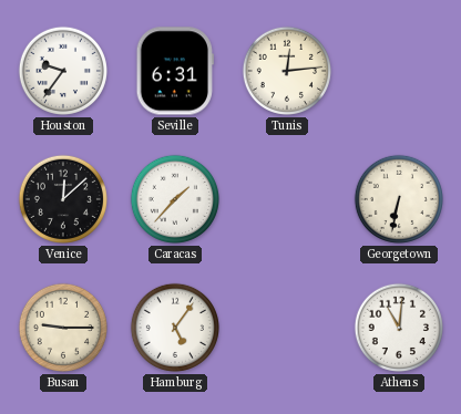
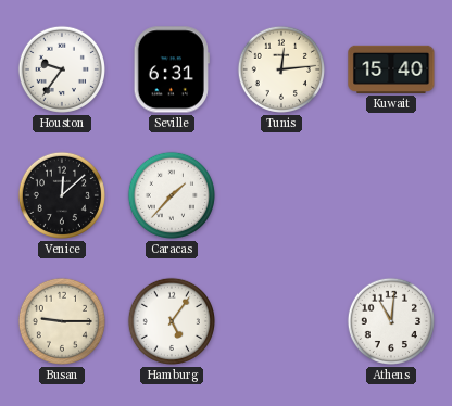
Kuwait: none -> 15:40 (391, 69)
Georgetown: 6:32 -> none (399, 199)
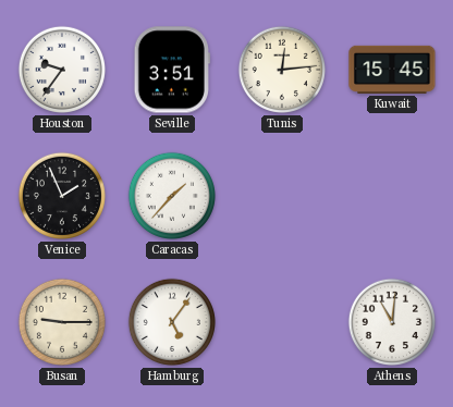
Seville: 6:31 -> 3:51 (172, 70)
Kuwait: 15:40 -> 15:45 (392, 70)
Venice: 12:08 -> 1:56 (62, 196)
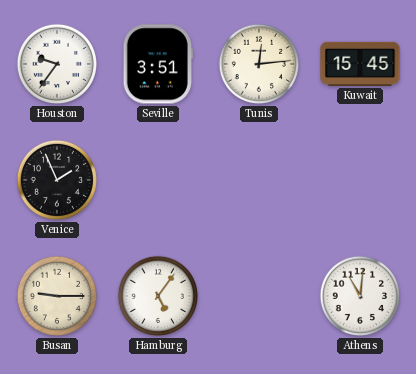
Caracas: 1:37 -> none (172, 196)
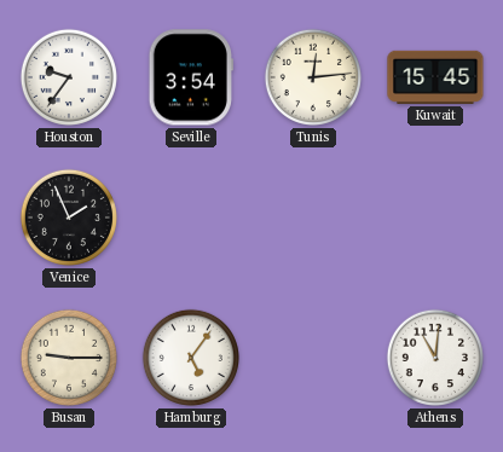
Seville: 3:51 -> 3:54 (191, 77)
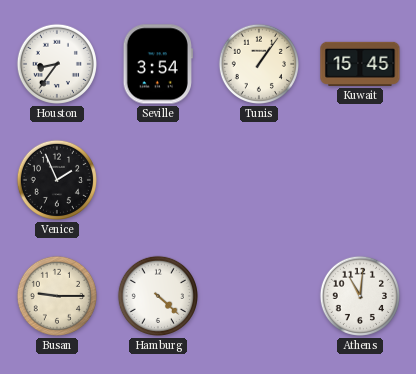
Houston: 9:36 -> 8:36 (57, 64)
Tunis: 12:14 -> 1:06 (259, 64)
Hamburg: 5:06 -> 4:22 (158, 296)
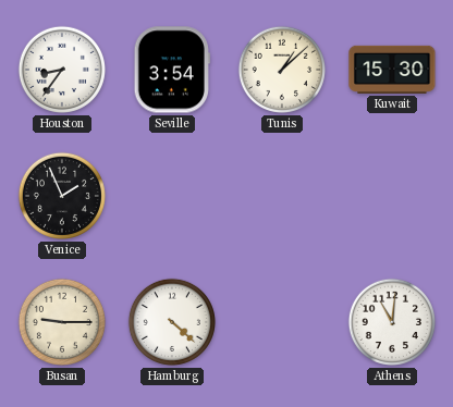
Tunis: 1:06 -> 1:08 (282, 70)
Kuwait: 15:45 -> 15:30 (392, 70)
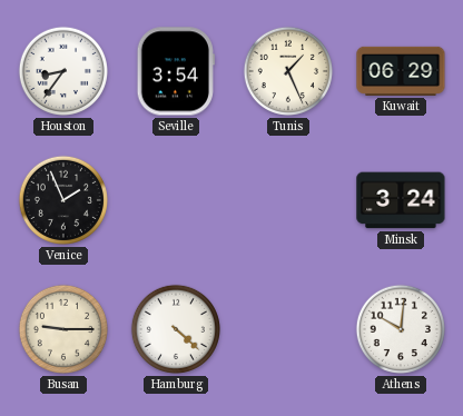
Tunis: 1:08 -> 1:26 (288, 71)
Kuwait: 15:30 -> 06:29 (401, 71)
Minsk: none -> 3:24 (401, 200)
Athens: 11:01 -> 10:01 (401, 329)
